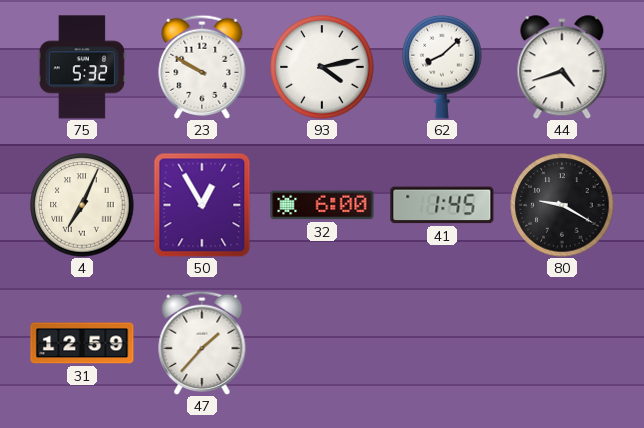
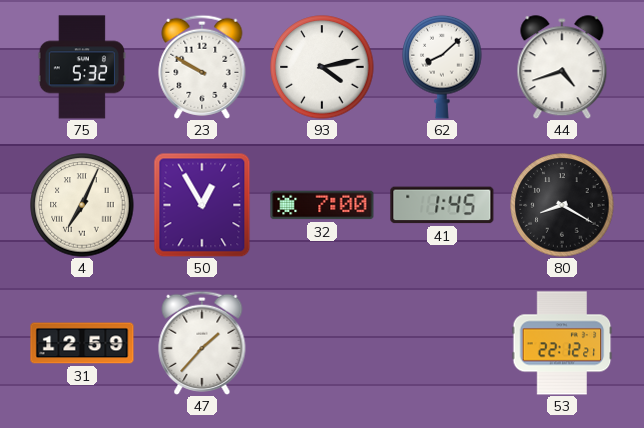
32: 6:00 -> 7:00 (322, 205)
80: 9:20 -> 8:20 (562, 205)
53: none -> 22:12 (562, 343)
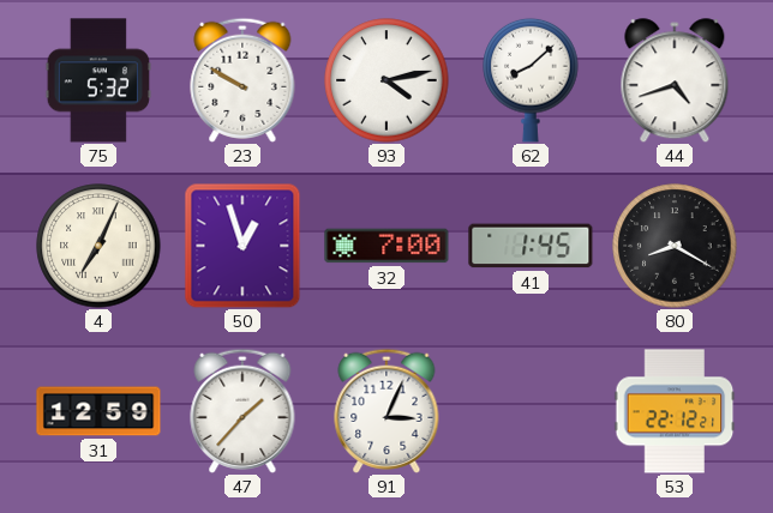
50: 12:55 -> 12:57 (242, 246)
91: none -> 3:04 (386, 411)
